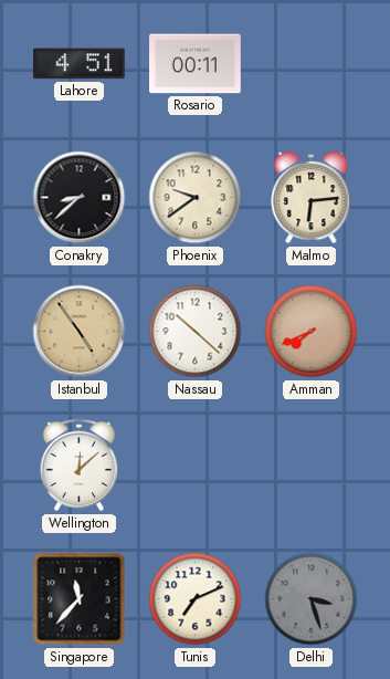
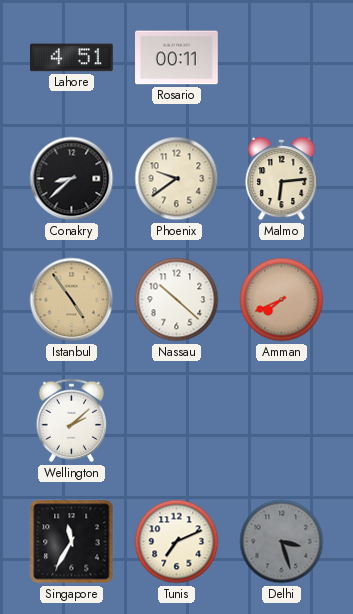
Wellington: 12:08 -> 2:08 (72, 421)
Singapore: 11:37 -> 11:35 (72, 542)
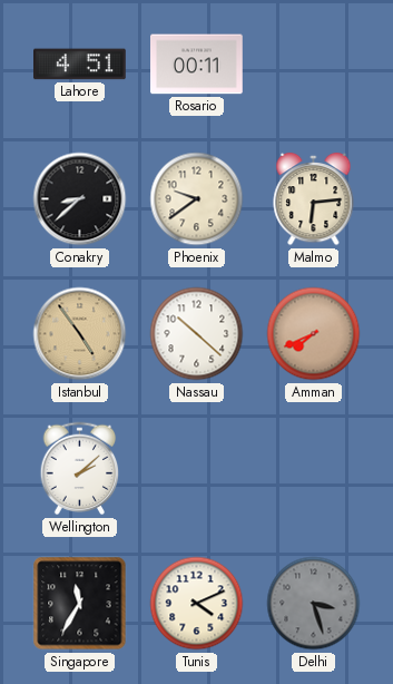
Tunis: 7:11 -> 4:11 (197, 604)
